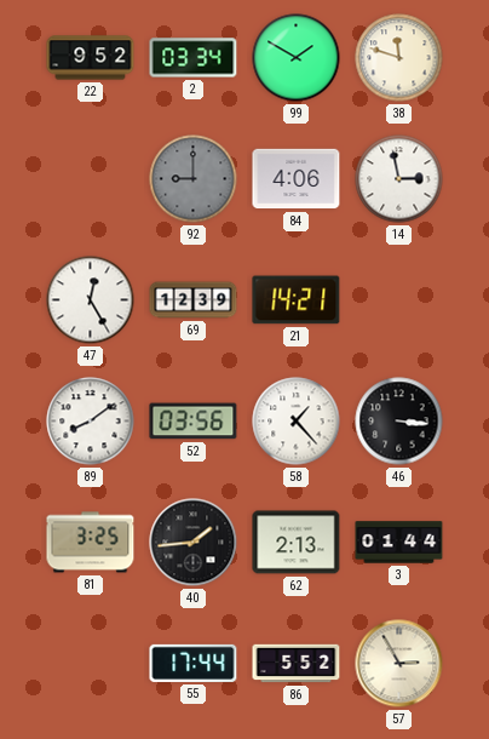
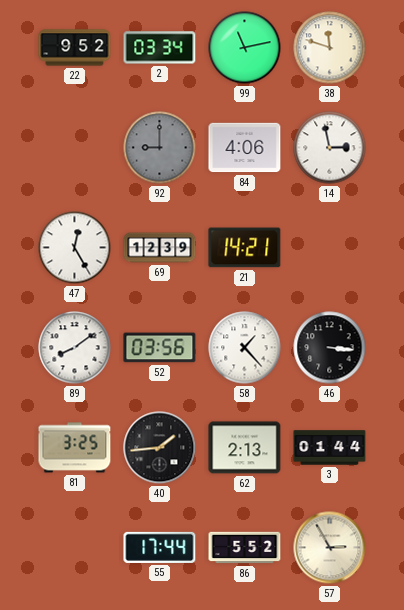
99: 1:50 -> 11:13 (245, 48)
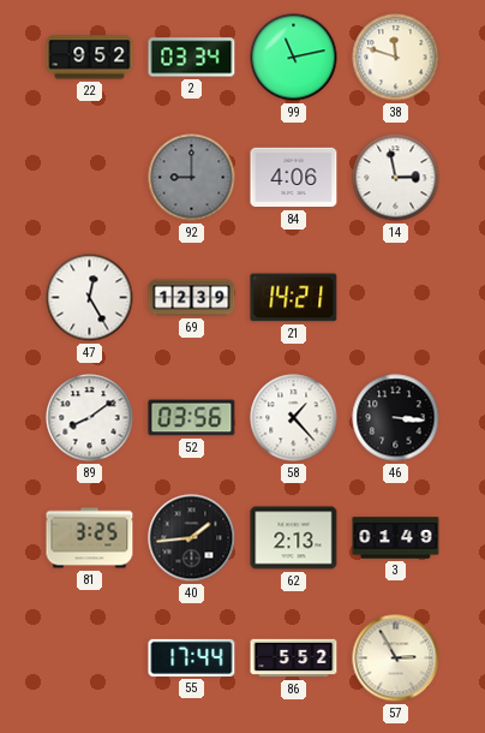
3: 01:44 -> 01:49 (396, 538)
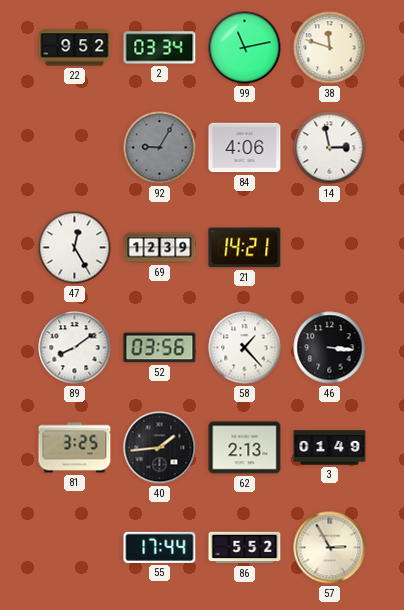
92: 9:00 -> 9:05 (160, 148)
